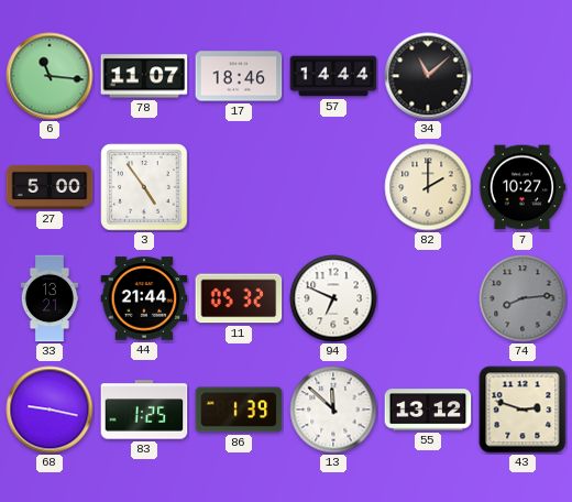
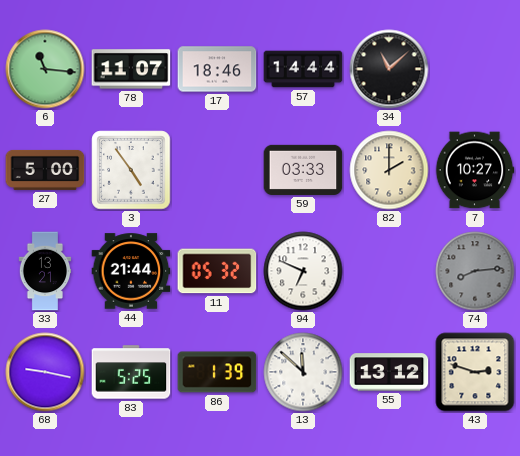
59: none -> 03:33 (303, 170)
83: 1:25 -> 5:25 (131, 372)
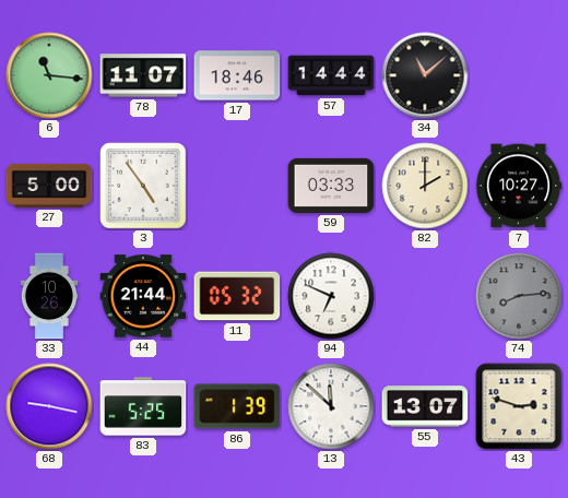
33: 13:21 -> 10:26 (49, 296)
55: 13:12 -> 13:07 (425, 406)
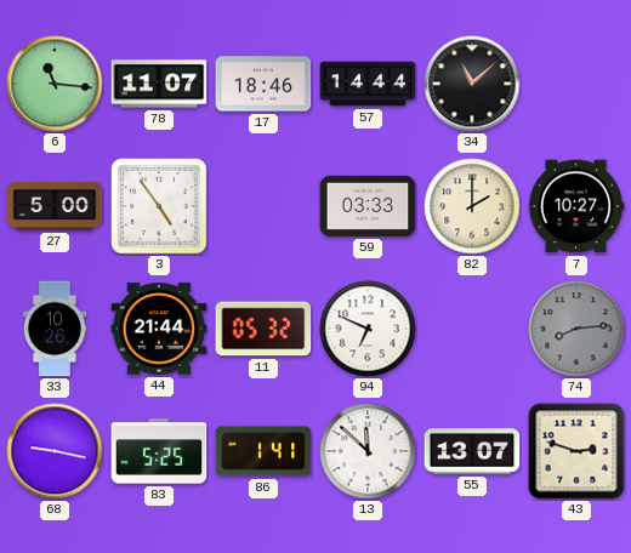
86: 1:39 -> 1:41 (263, 451)
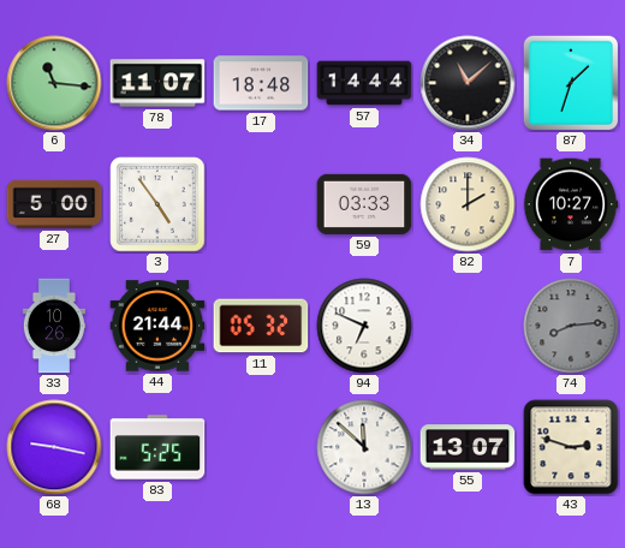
17: 18:46 -> 18:48 (261, 83)
87: none -> 1:33 (570, 82)
86: 1:41 -> none (263, 451)
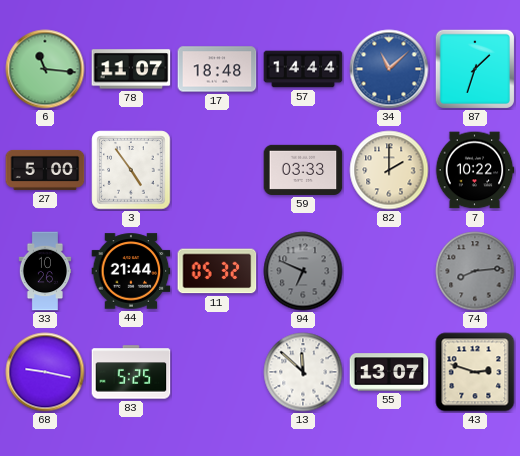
34 dial: black -> blue (389, 69)
7: 10:27 -> 10:22 (475, 170)
94 dial: white -> grey (303, 271)
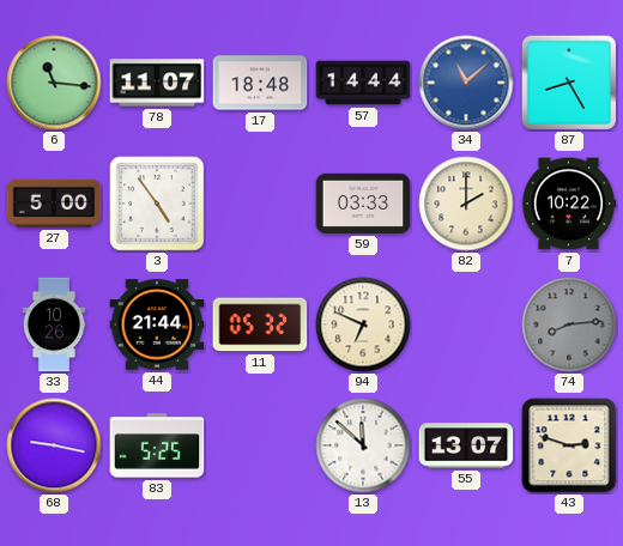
87: 1:33 -> 8:25 (568, 81)
94 dial: grey -> cream (363, 324)
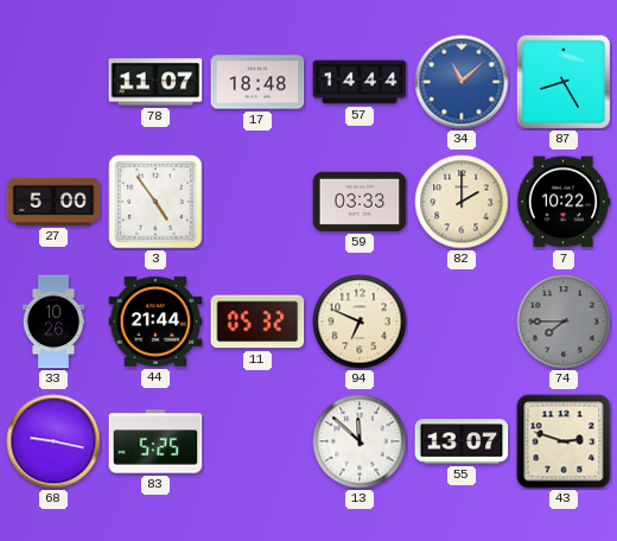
6: 11:16 -> none (54, 83)
74: 8:14 -> 7:45 (564, 322)
